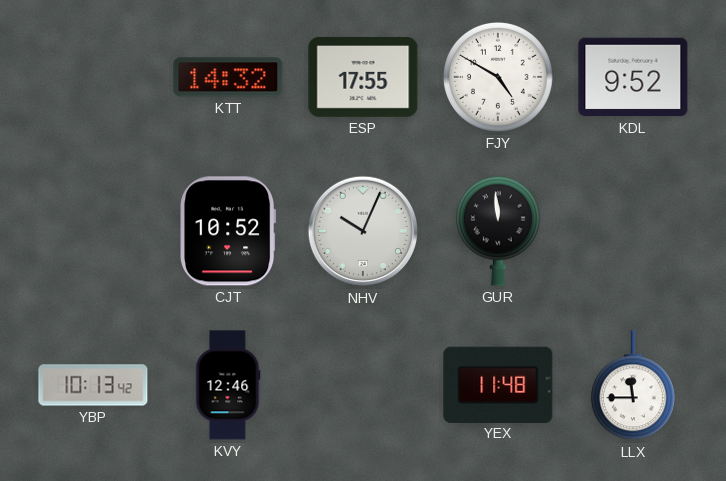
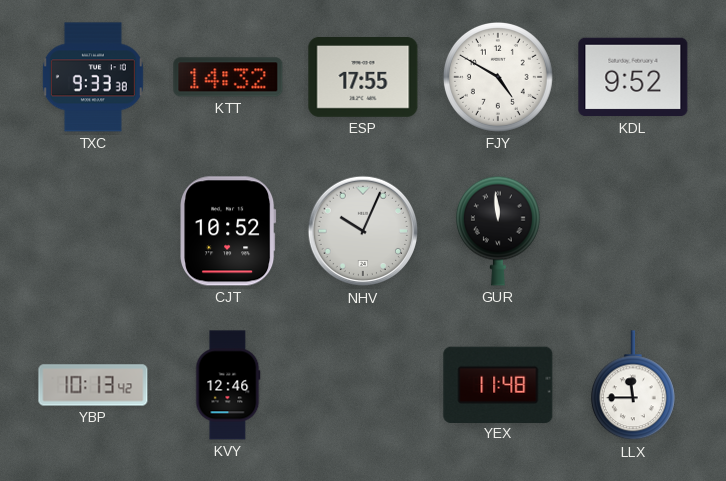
TXC: none -> 9:33 (93, 77)
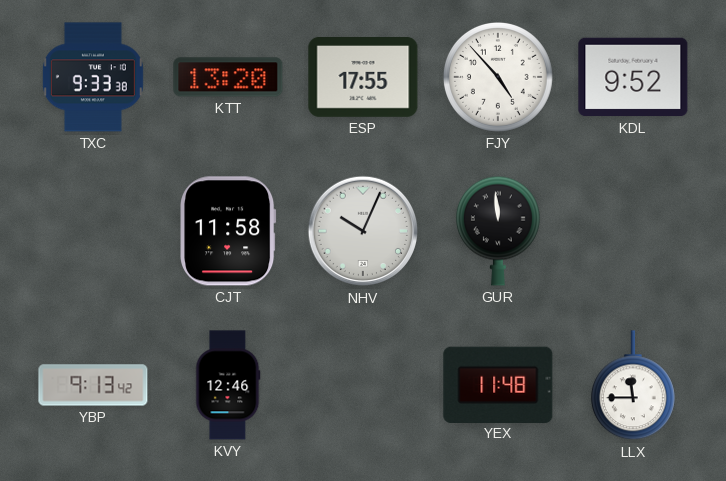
KTT: 14:32 -> 13:20 (228, 77)
FJY: 4:50 -> 4:53 (498, 77)
CJT: 10:52 -> 11:58 (228, 231)
YBP: 10:13 -> 9:13 (93, 385)
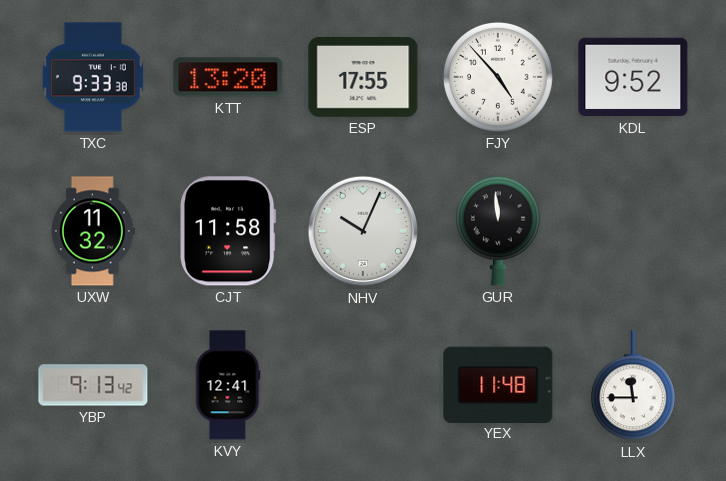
UXW: none -> 11:32 (93, 231)
KVY: 12:46 -> 12:41 (228, 385)
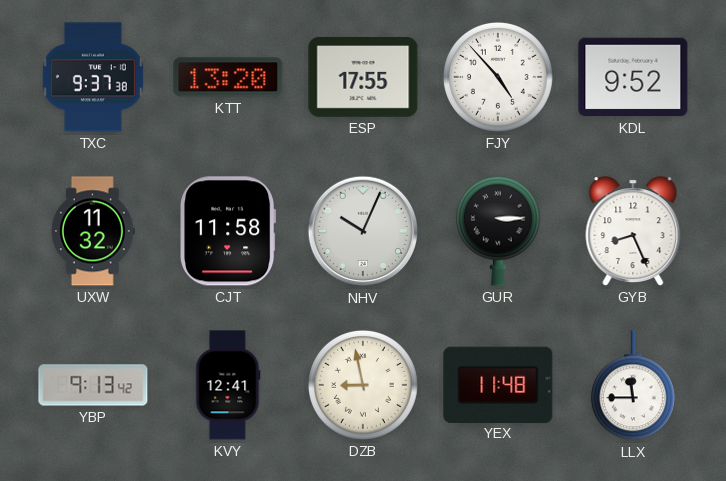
TXC: 9:33 -> 9:37 (93, 77)
GUR: 11:59 -> 3:15 (498, 231)
GYB: none -> 8:26 (633, 231)
DZB: none -> 8:58 (363, 385)
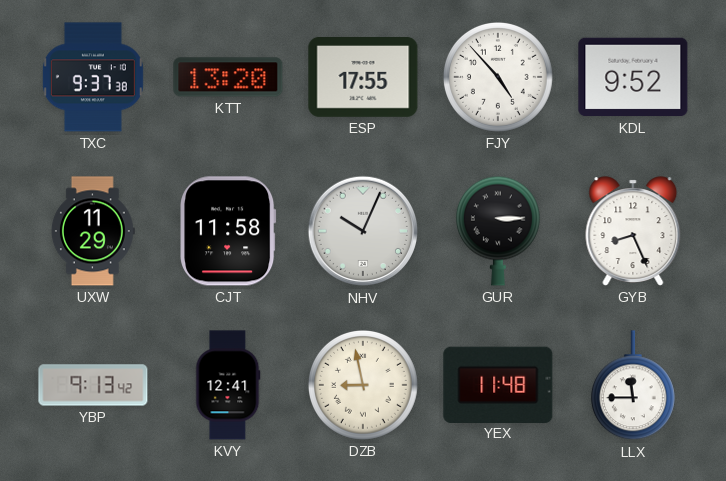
UXW: 11:32 -> 11:29 (93, 231)
